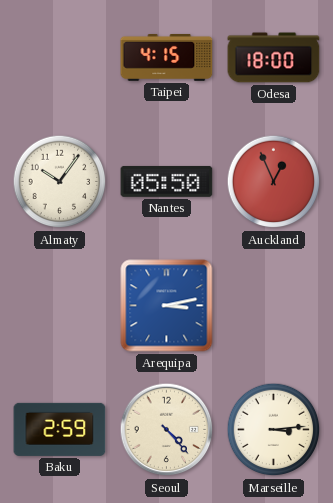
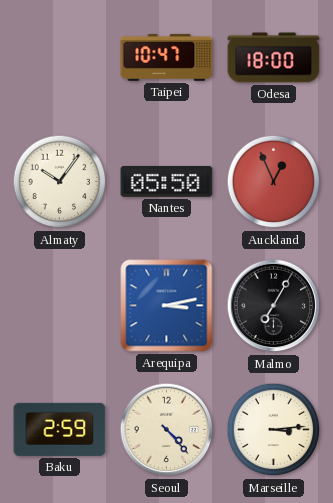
Taipei: 4:15 -> 10:47 (167, 58)
Malmo: none -> 7:05 (274, 306)
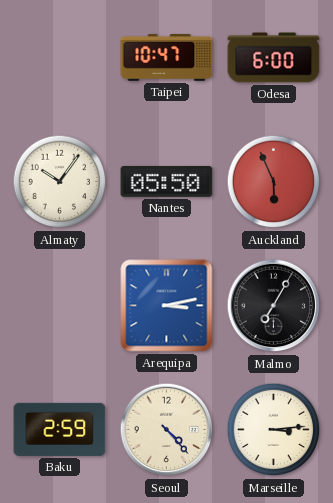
Odesa: 18:00 -> 6:00 (274, 58)
Auckland: 12:56 -> 5:56 (274, 182)
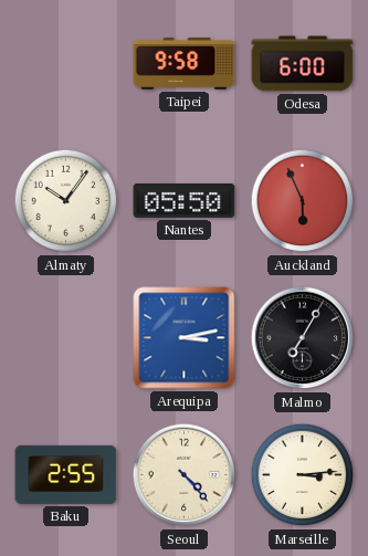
Taipei: 10:47 -> 9:58 (185, 64)
Baku: 2:59 -> 2:55 (66, 474)
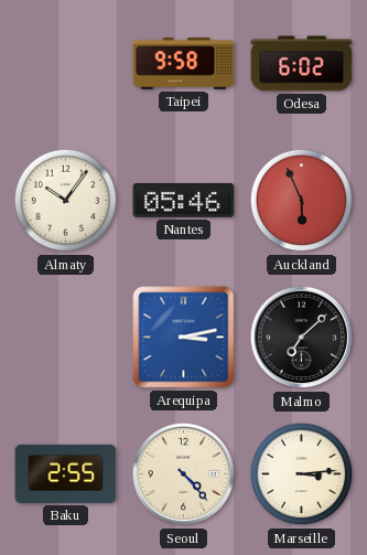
Odesa: 6:00 -> 6:02 (302, 64)
Nantes: 05:50 -> 05:46 (184, 200)
Malmo: 7:05 -> 7:08 (302, 338)
